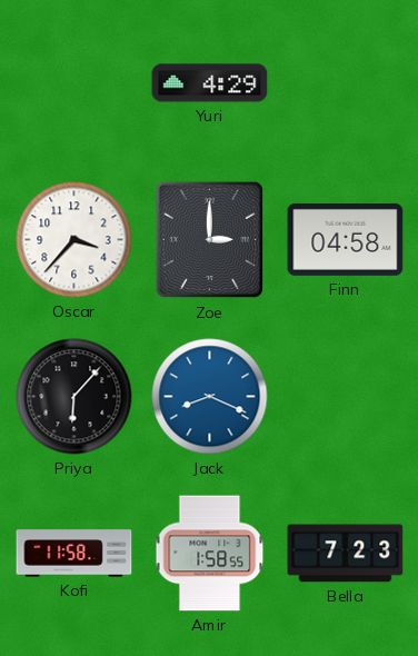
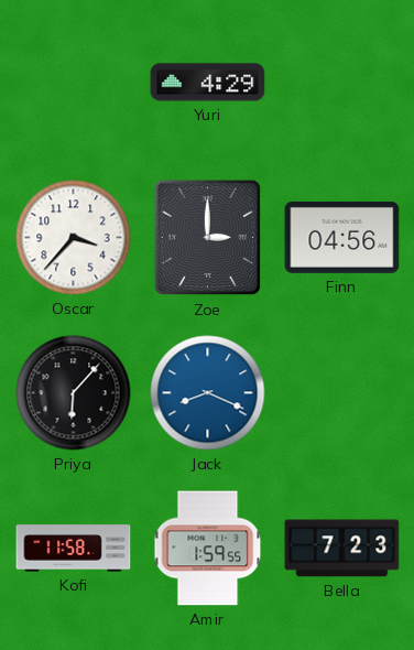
Finn: 04:58 -> 04:56 (342, 237)
Amir: 1:58 -> 1:59 (208, 549)
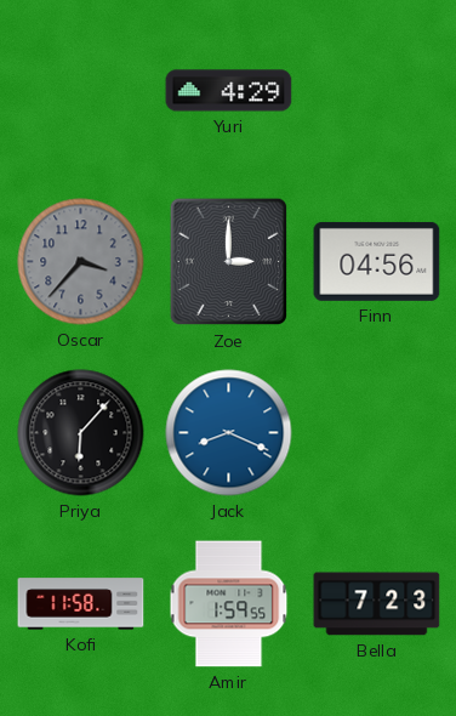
Oscar dial: white -> grey (81, 262)
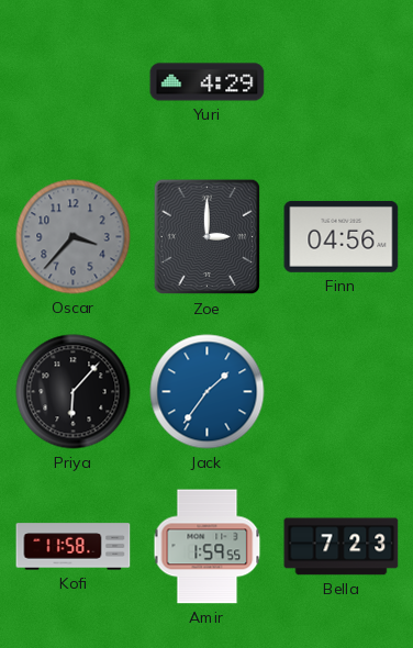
Jack: 8:19 -> 1:36 (208, 392)
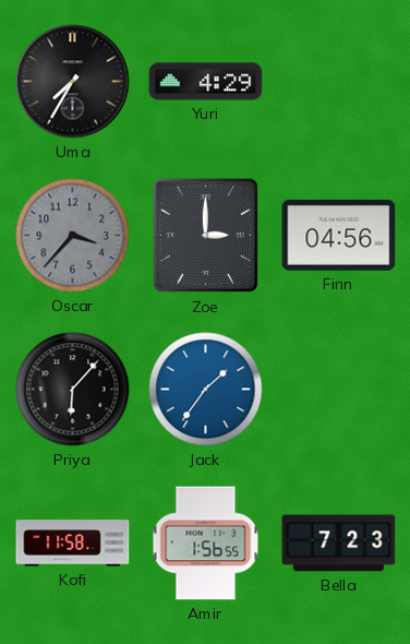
Uma: none -> 7:35 (73, 82)
Amir: 1:59 -> 1:56 (206, 544)
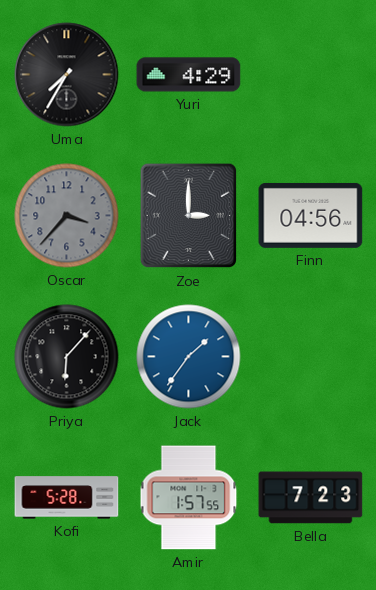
Kofi: 11:58 -> 5:28 (67, 498)
Amir: 1:56 -> 1:57 (189, 498)
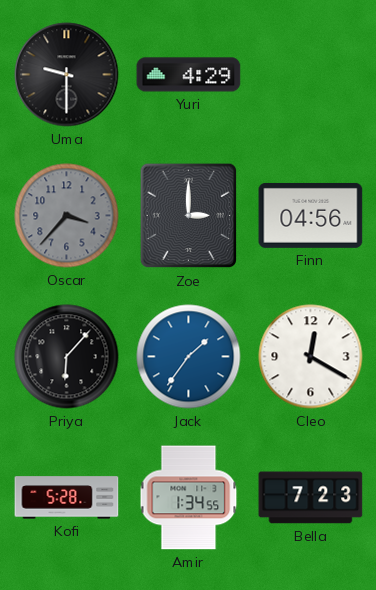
Uma: 7:35 -> 9:30 (67, 75)
Cleo: none -> 12:20 (311, 357)
Amir: 1:57 -> 1:34 (189, 498)
